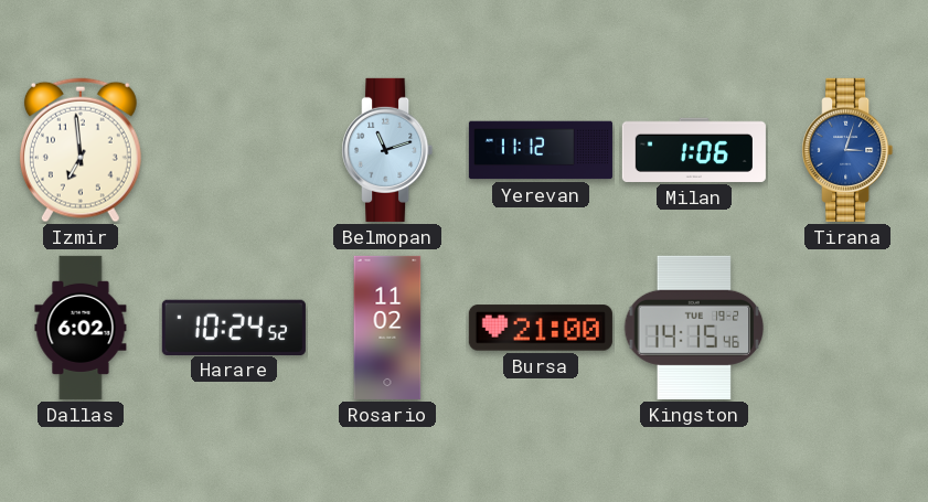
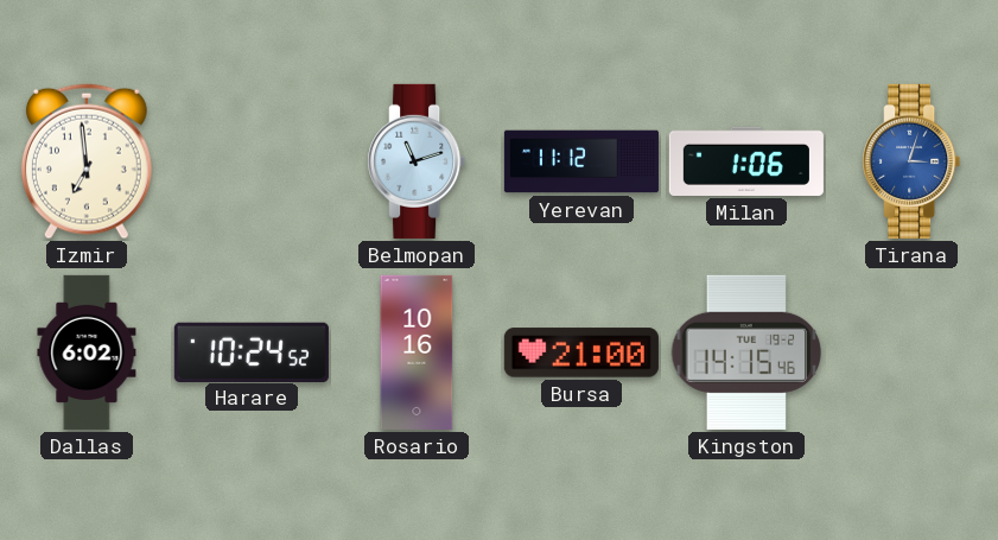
Rosario: 11:02 -> 10:16 (417, 352)
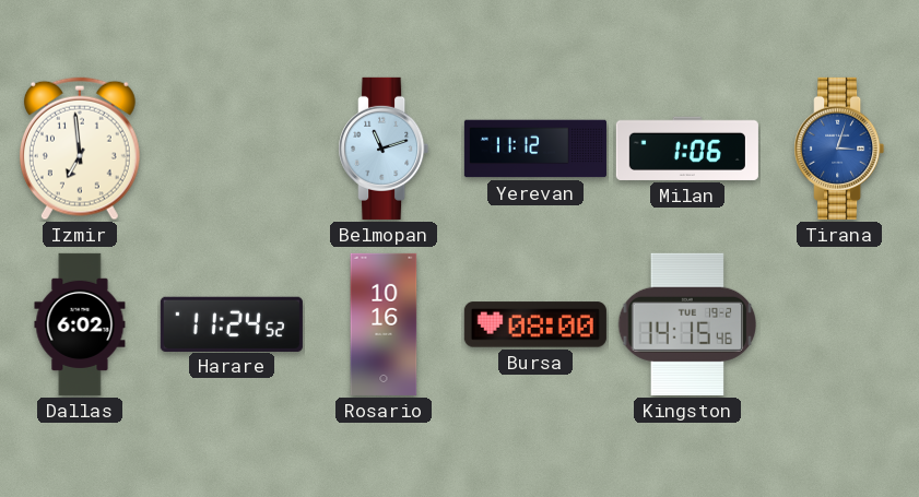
Harare: 10:24 -> 11:24 (232, 323)
Bursa: 21:00 -> 08:00 (535, 324)
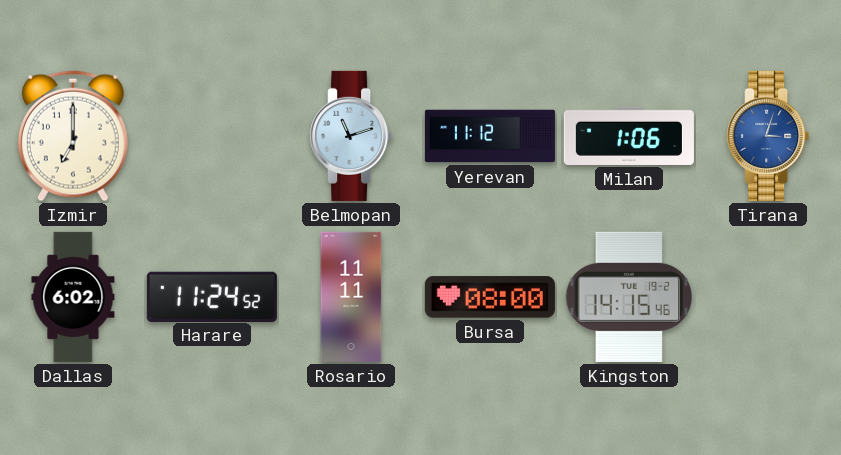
Izmir: 6:59 -> 7:00 (73, 136)
Rosario: 10:16 -> 11:11 (351, 297)
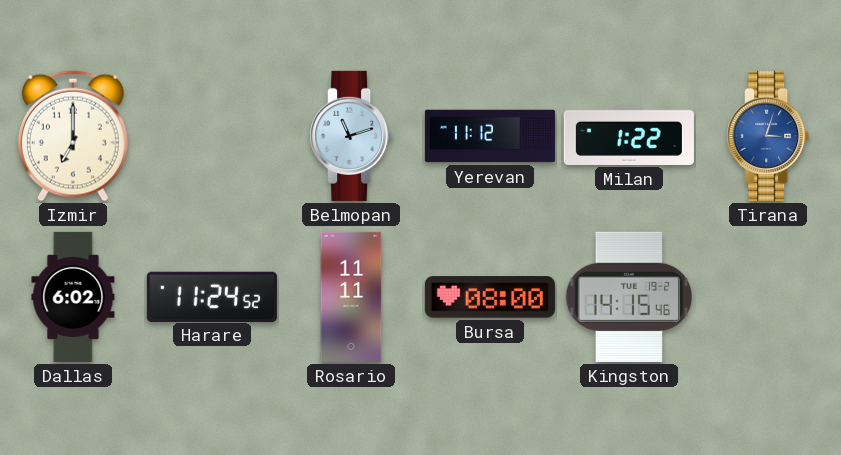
Milan: 1:06 -> 1:22 (629, 136)
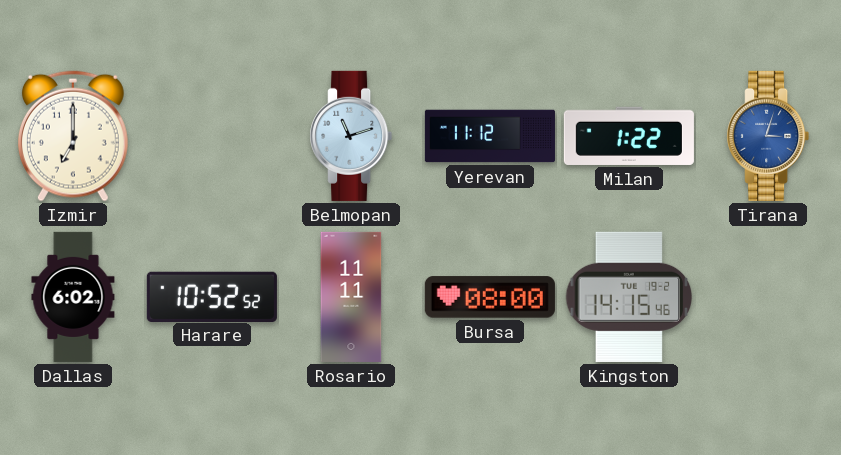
Harare: 11:24 -> 10:52 (212, 296)
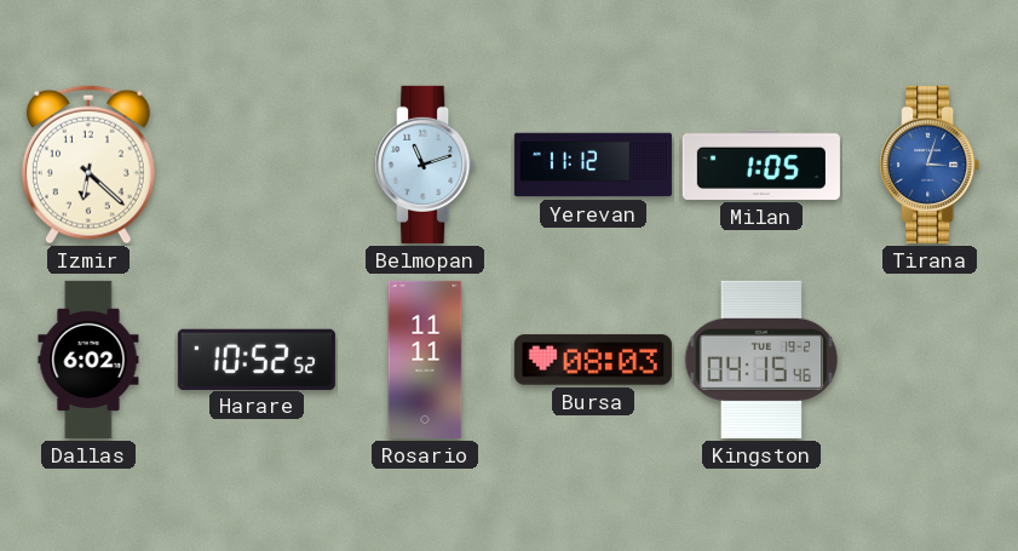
Izmir: 7:00 -> 6:22 (88, 165)
Milan: 1:22 -> 1:05 (761, 165)
Bursa: 08:00 -> 08:03 (593, 360)
Kingston: 14:15 -> 04:15 (761, 360)
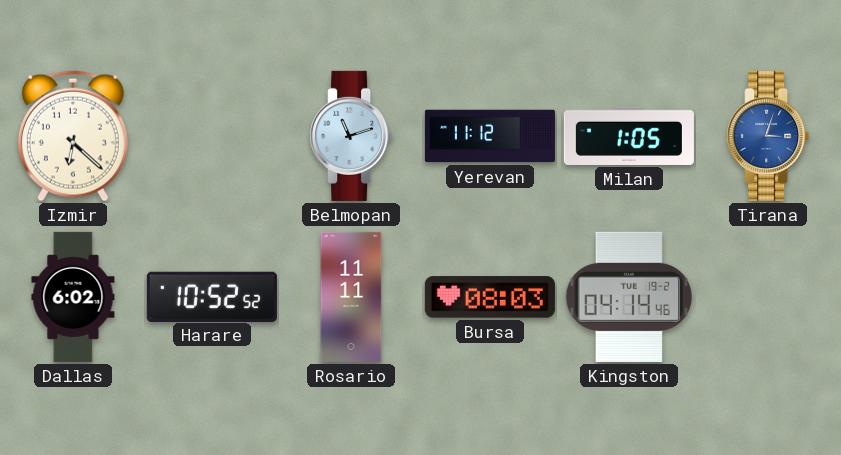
Kingston: 04:15 -> 04:14 (629, 297)
